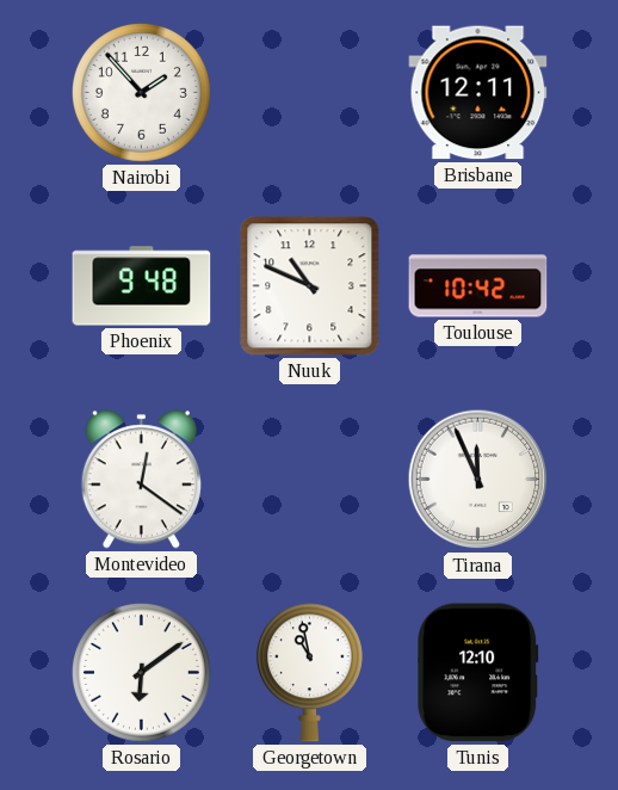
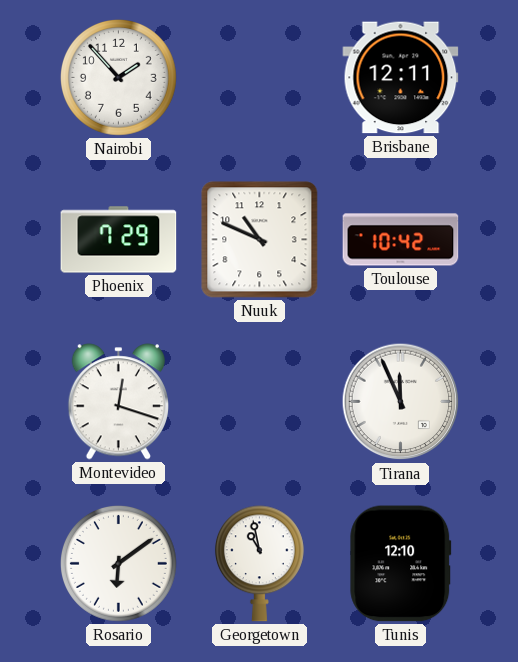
Phoenix: 9:48 -> 7:29 (119, 240)
Montevideo: 12:21 -> 12:18 (118, 402)
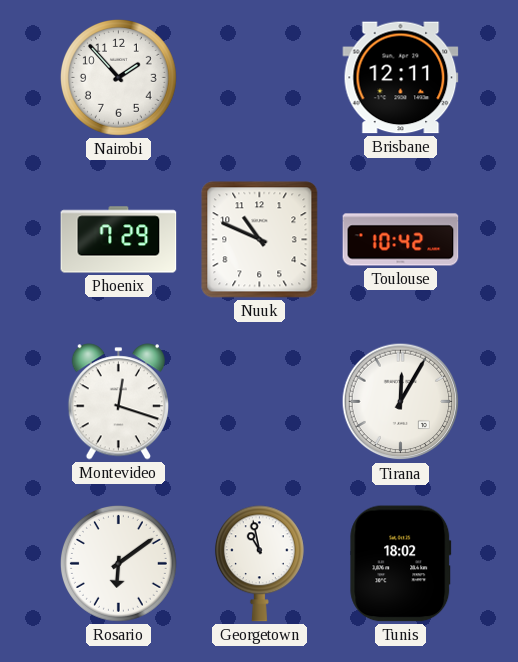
Tirana: 11:56 -> 12:05 (401, 402)
Tunis: 12:10 -> 18:02 (401, 564)
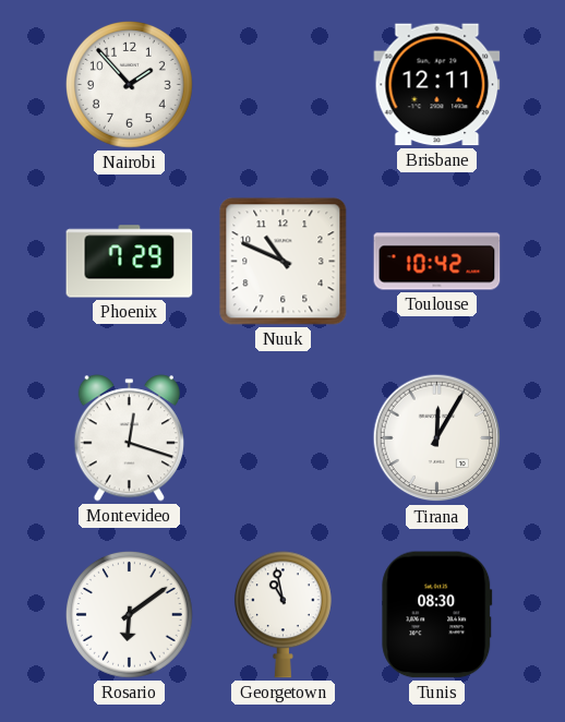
Tunis: 18:02 -> 08:30 (437, 615)
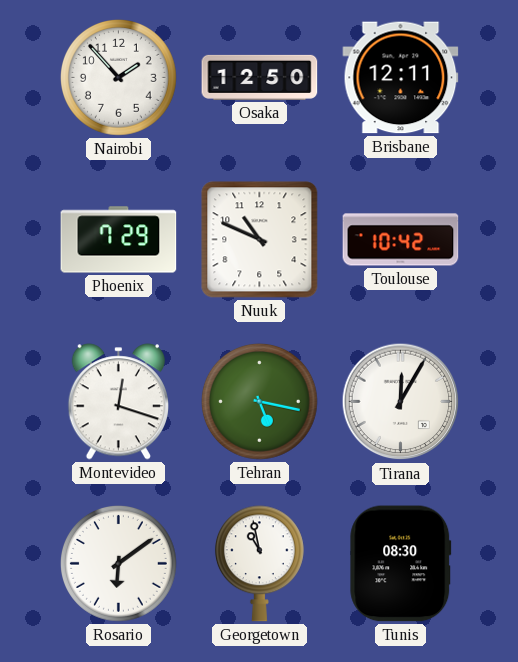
Osaka: none -> 12:50 (260, 77)
Tehran: none -> 5:17 (259, 401)
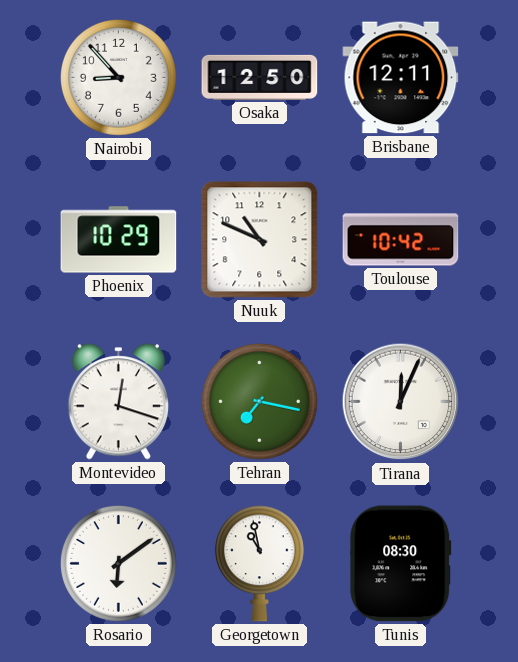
Nairobi: 1:53 -> 8:53 (118, 77)
Phoenix: 7:29 -> 10:29 (119, 240)
Tehran: 5:17 -> 7:17 (259, 401)
Tirana: 12:05 -> 12:04 (401, 402)
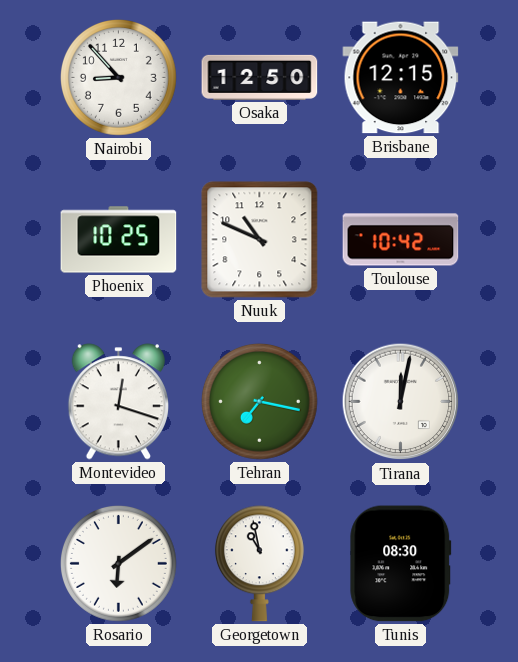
Brisbane: 12:11 -> 12:15 (401, 78)
Phoenix: 10:29 -> 10:25 (119, 240)
Tirana: 12:04 -> 12:02 (401, 402)
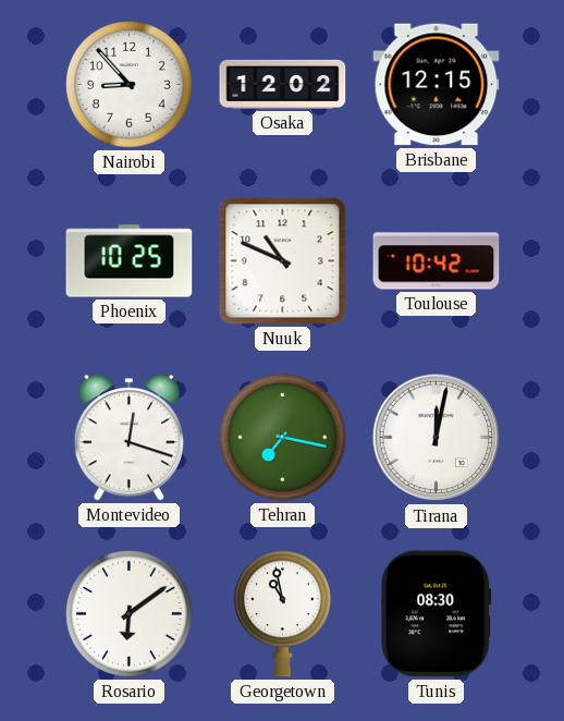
Osaka: 12:50 -> 12:02 (283, 84)
